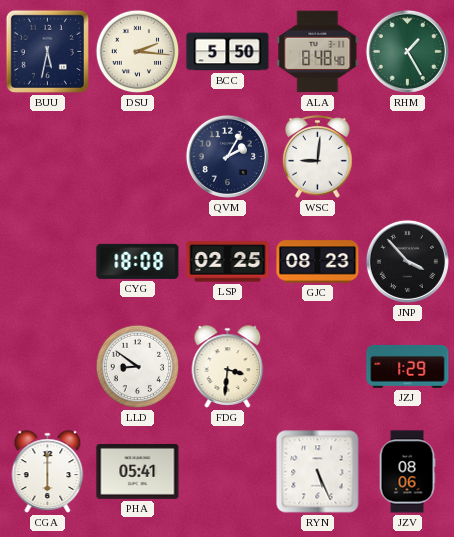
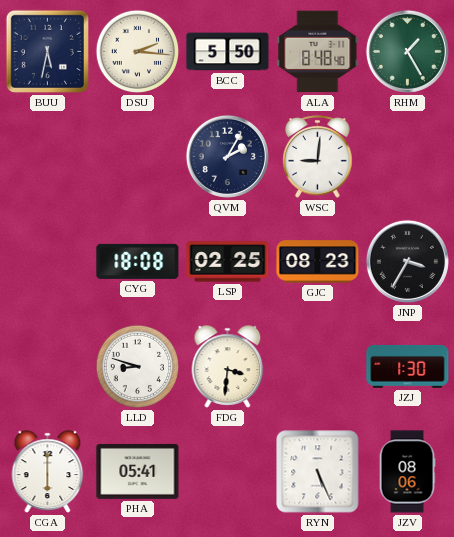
JNP: 3:53 -> 3:35 (407, 261)
LLD: 8:51 -> 8:48 (138, 367)
JZJ: 1:29 -> 1:30 (408, 366)
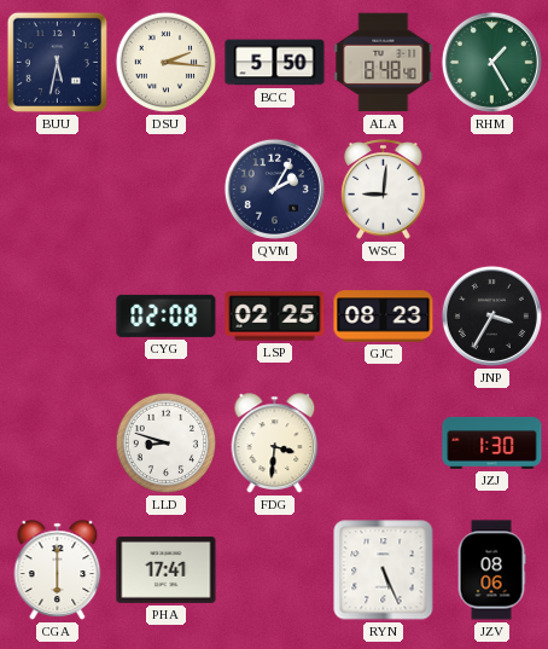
CYG: 18:08 -> 02:08 (167, 315)
PHA: 05:41 -> 17:41 (167, 569)
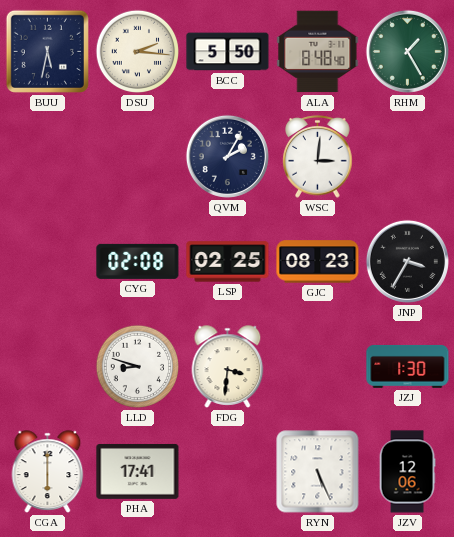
WSC: 9:01 -> 3:01 (318, 157)
JZV: 08:06 -> 12:06 (407, 472)
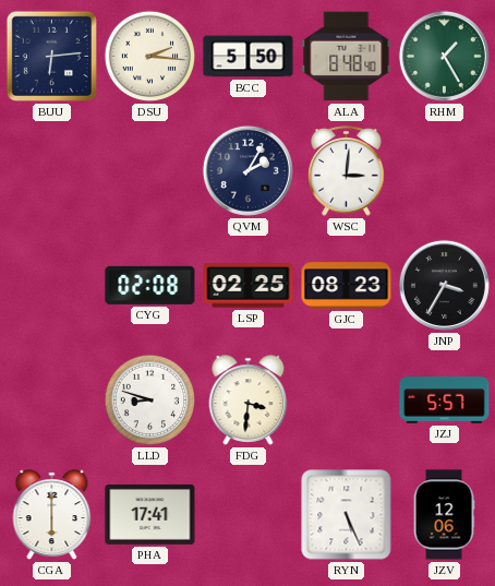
BUU: 5:32 -> 6:14 (51, 56)
JZJ: 1:30 -> 5:57 (445, 399)
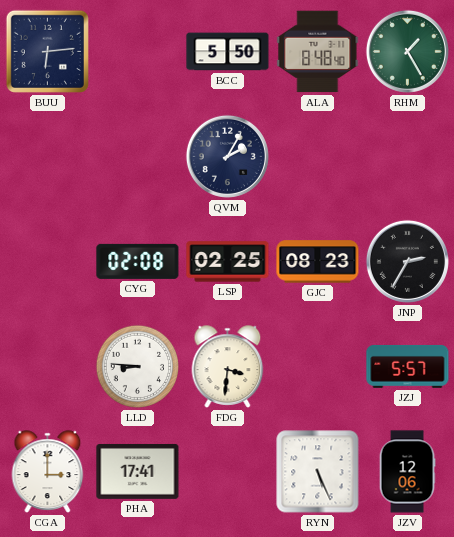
DSU: 2:16 -> none (150, 57)
WSC: 3:01 -> none (347, 171)
JNP: 3:35 -> 2:35 (407, 261)
LLD: 8:48 -> 8:46 (138, 367)
CGA: 6:00 -> 3:00 (48, 472)
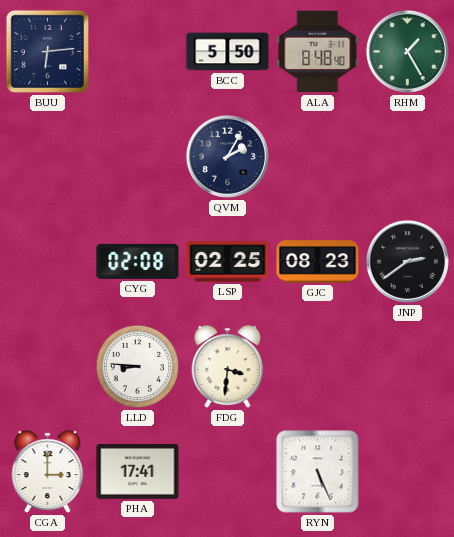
JNP: 2:35 -> 2:39 (407, 261)
JZJ: 5:57 -> none (408, 366)
JZV: 12:06 -> none (407, 472)
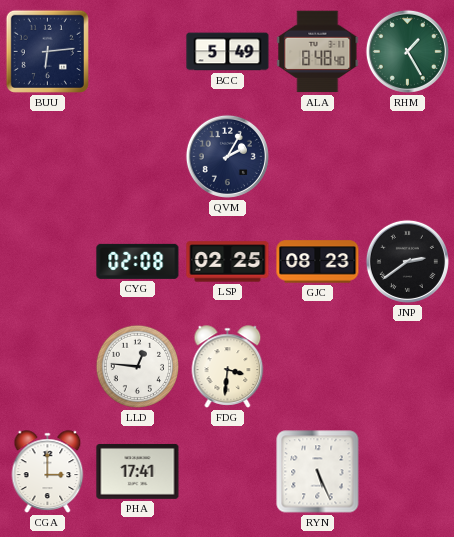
BCC: 5:50 -> 5:49 (228, 52)
LLD: 8:46 -> 12:46 (138, 367)
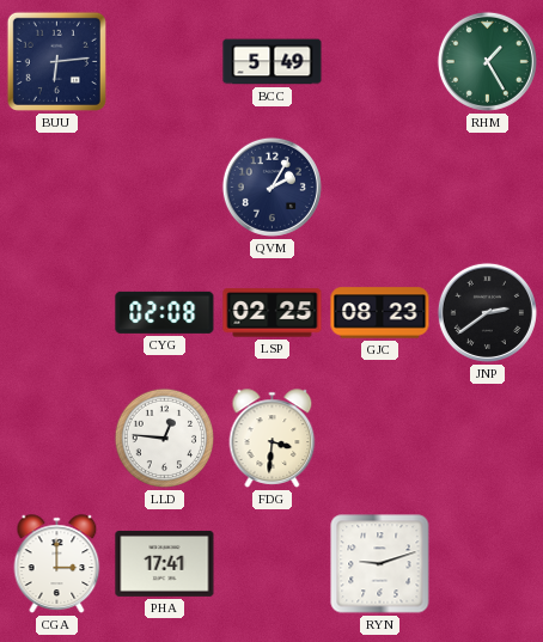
ALA: 8:48 -> none (318, 52)
RYN: 5:26 -> 9:12 (380, 564)
